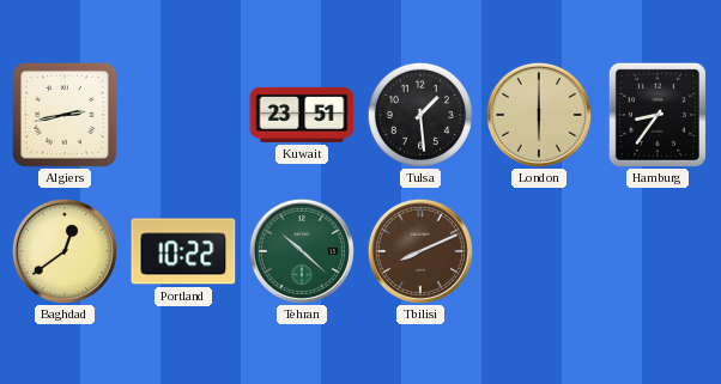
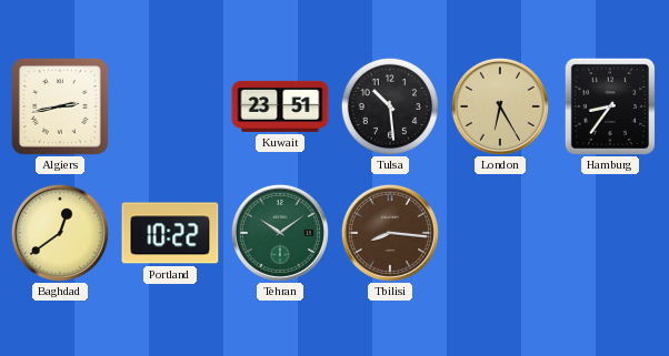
Tulsa: 1:29 -> 10:29 (390, 106)
London: 6:00 -> 6:25 (500, 106)
Tehran: 10:22 -> 10:09 (280, 233)
Tbilisi: 8:11 -> 8:16 (390, 233)
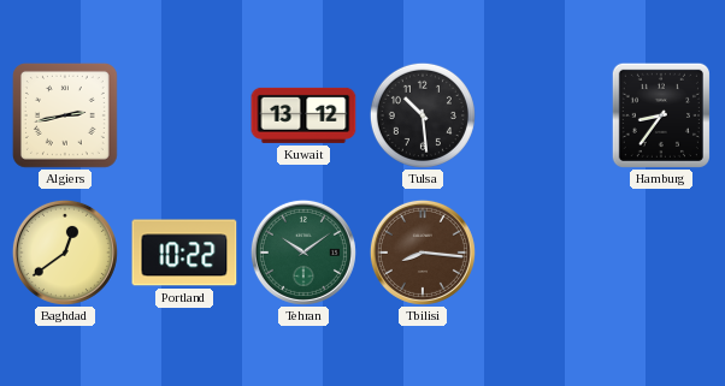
Kuwait: 23:51 -> 13:12 (303, 115)
London: 6:25 -> none (500, 106)
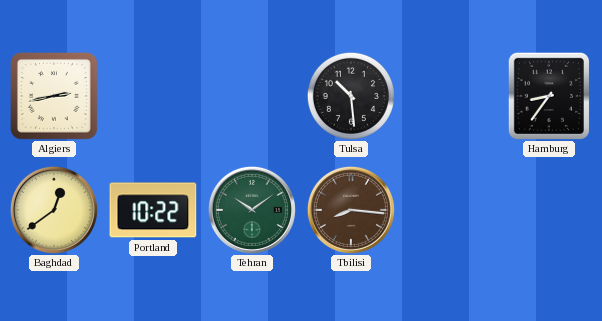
Kuwait: 13:12 -> none (303, 115)
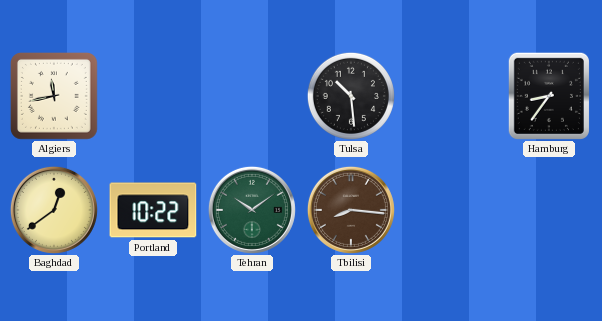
Algiers: 2:43 -> 11:43 (54, 96)
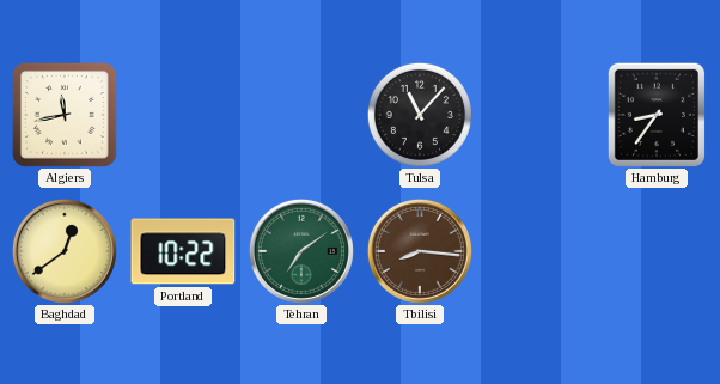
Tulsa: 10:29 -> 11:07 (420, 115)
Tehran: 10:09 -> 7:09 (301, 251)
